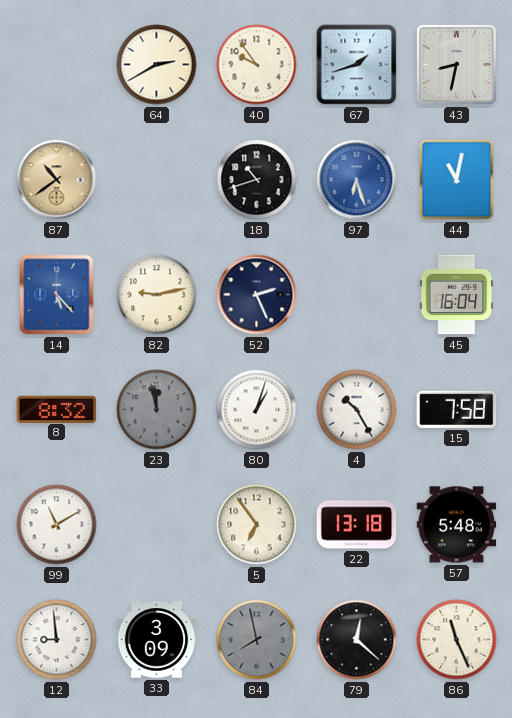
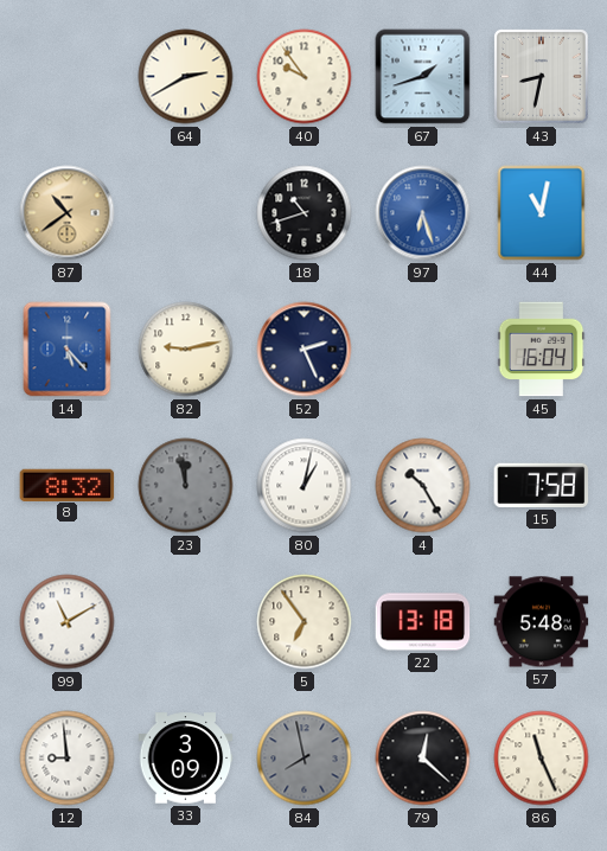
80: 1:03 -> 1:02 (305, 486)
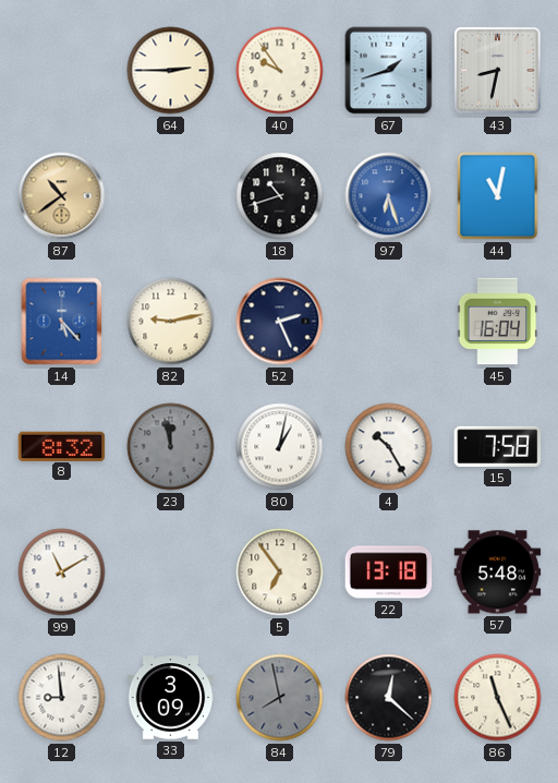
64: 2:40 -> 2:45 (171, 71)
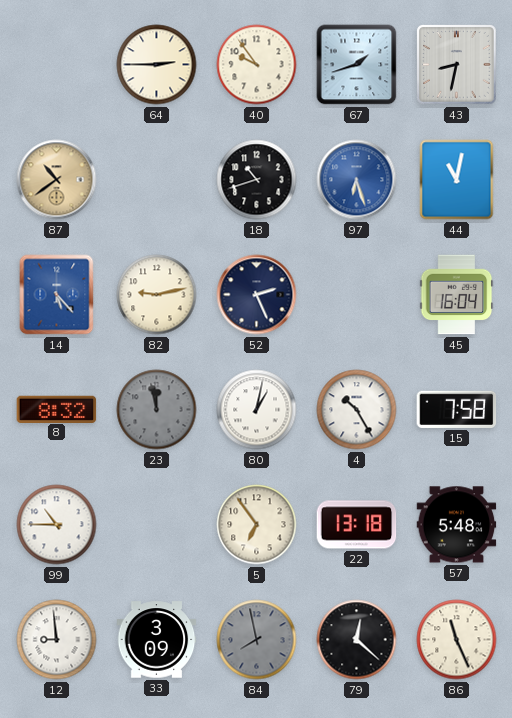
99: 11:10 -> 10:45 (57, 525)
